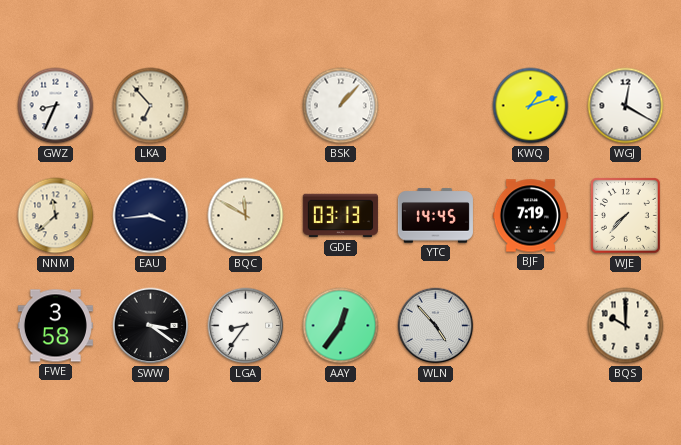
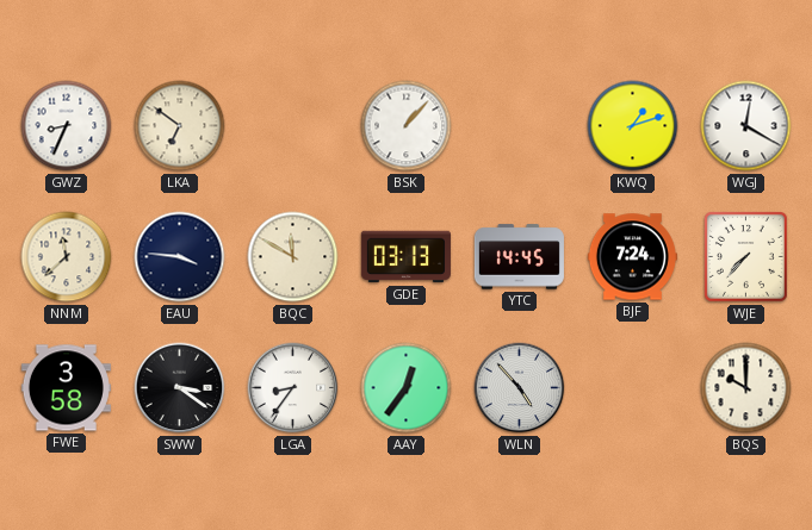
LKA: 6:53 -> 6:51 (180, 126)
EAU: 3:44 -> 3:46 (180, 257)
BJF: 7:19 -> 7:24 (632, 257)
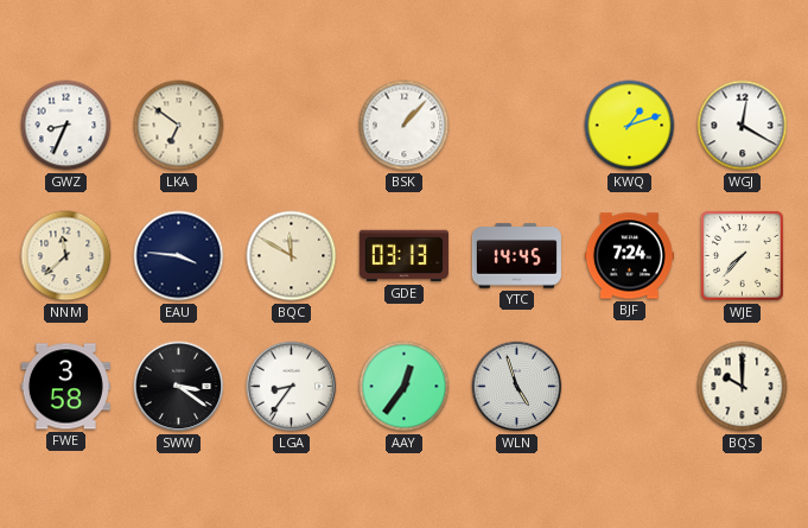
WLN: 4:53 -> 4:57 (517, 387)
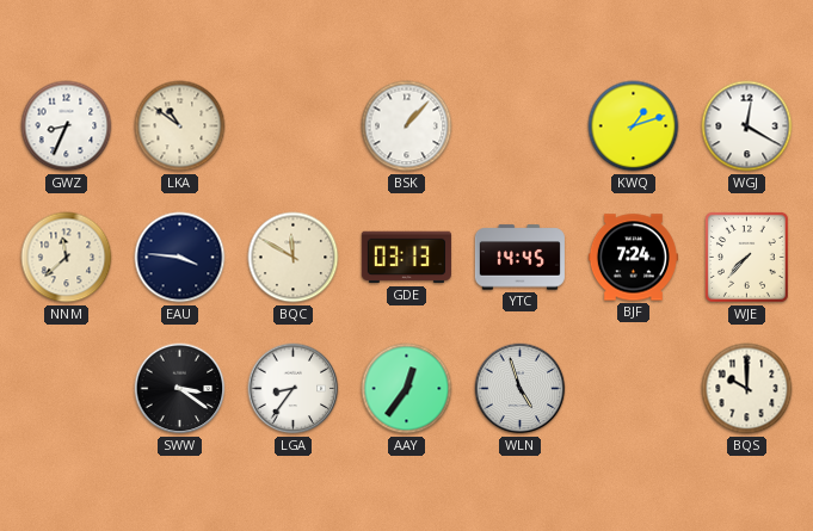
LKA: 6:51 -> 10:51 (180, 126)
FWE: 3:58 -> none (65, 387)
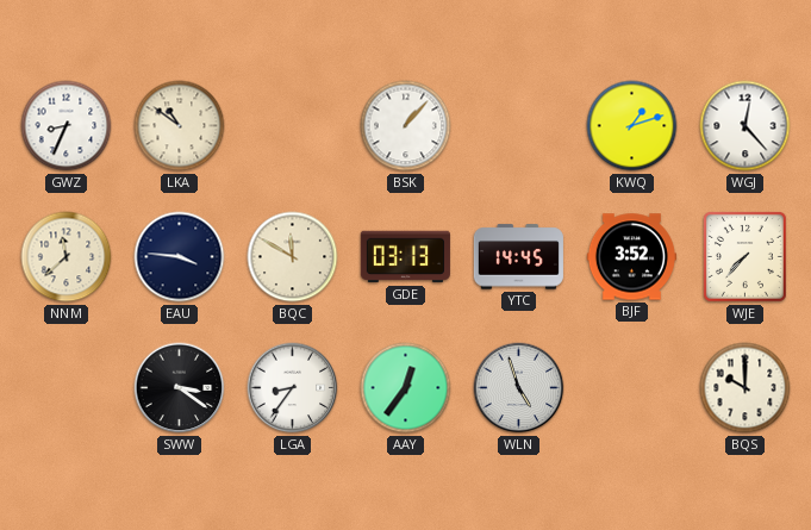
WGJ: 12:20 -> 12:23 (746, 126)
BJF: 7:24 -> 3:52 (631, 257)
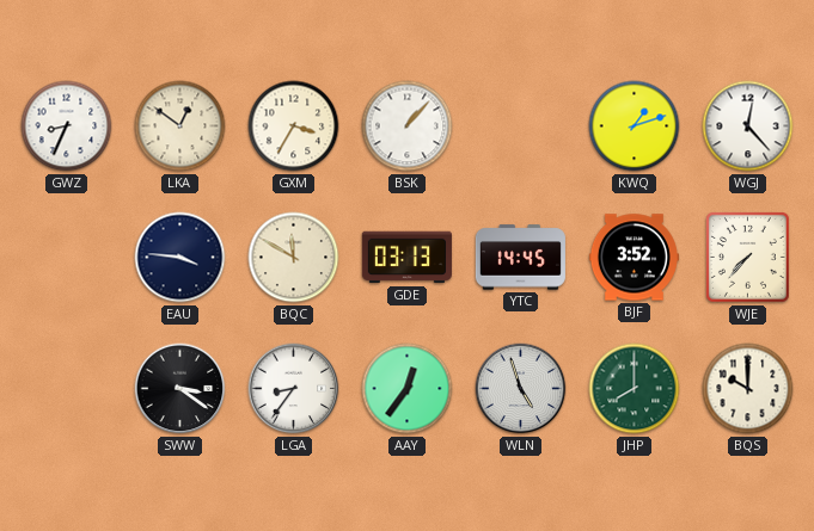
LKA: 10:51 -> 12:51 (180, 126)
GXM: none -> 3:35 (294, 126)
NNM: 11:38 -> none (67, 257)
JHP: none -> 8:00 (635, 389)
